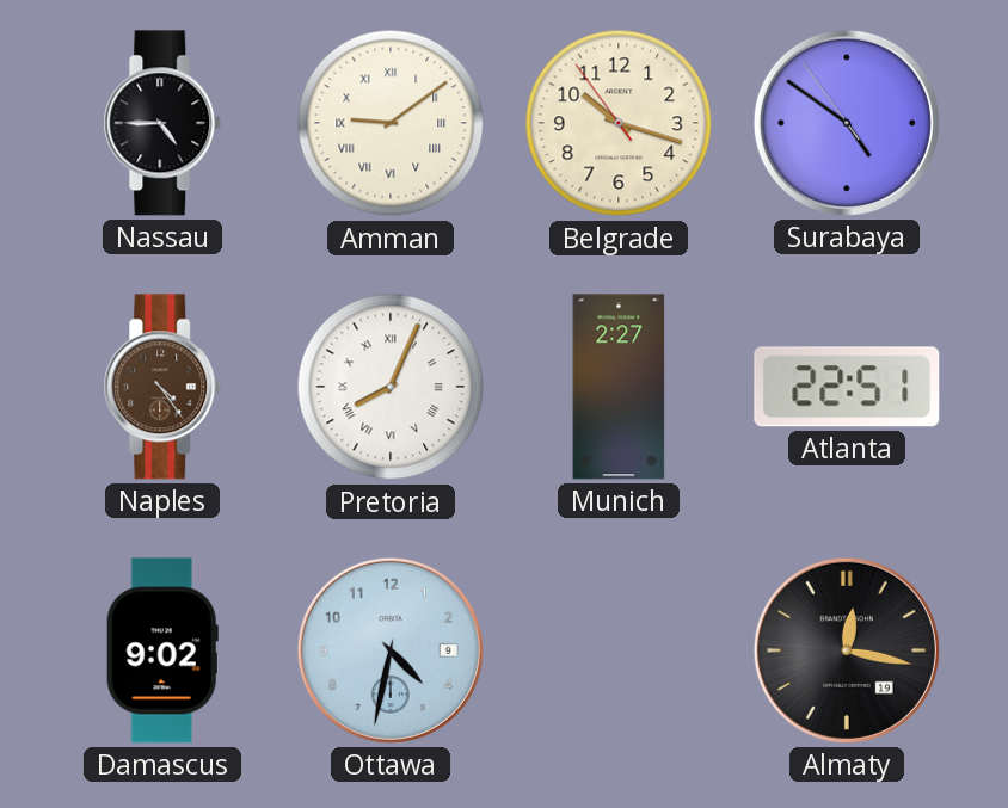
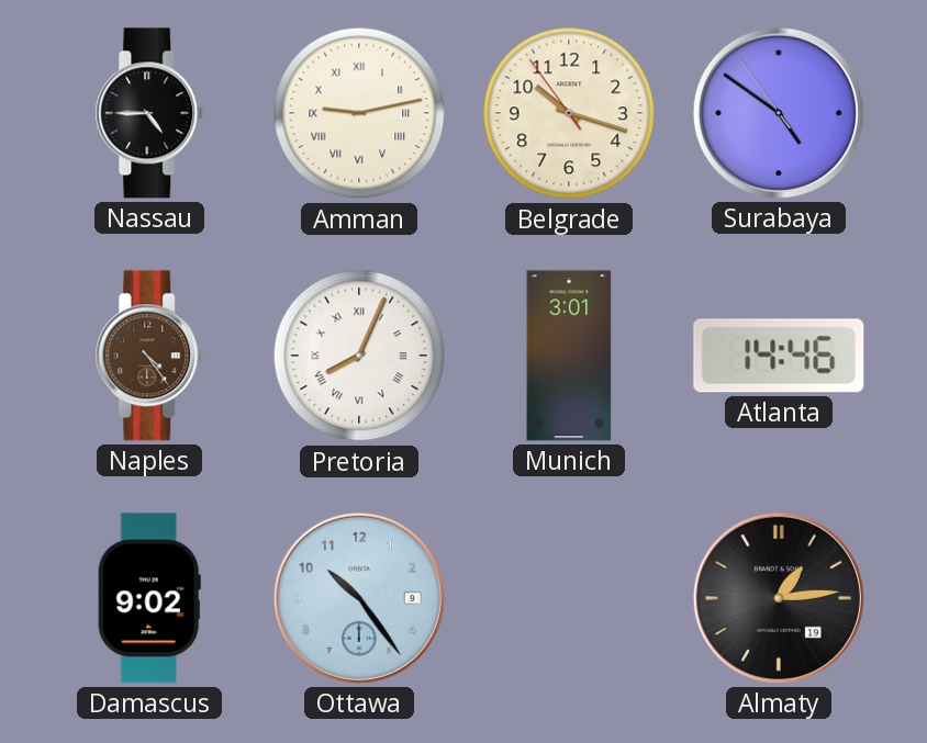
Amman: 9:09 -> 9:13 (359, 113)
Munich: 2:27 -> 3:01 (569, 356)
Atlanta: 22:51 -> 14:46 (779, 356)
Ottawa: 4:32 -> 10:24 (359, 598)
Almaty: 12:17 -> 1:14 (779, 598)
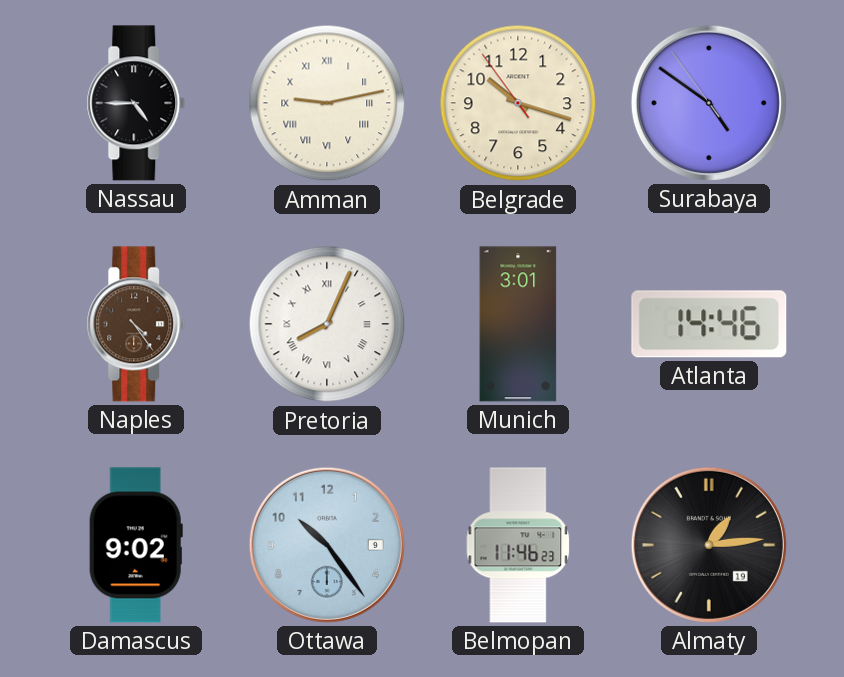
Belmopan: none -> 11:46 (518, 545)
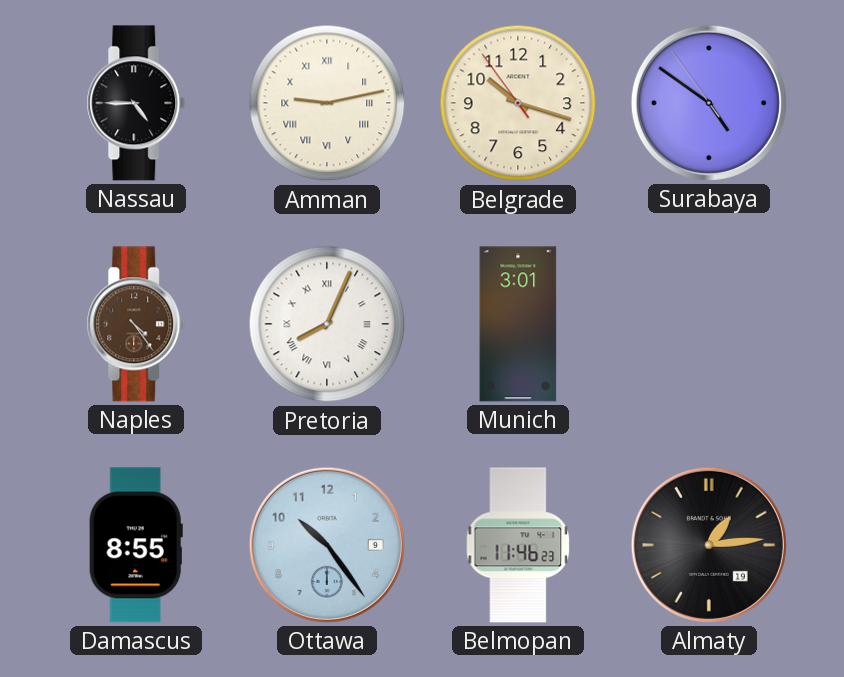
Atlanta: 14:46 -> none (709, 324)
Damascus: 9:02 -> 8:55 (136, 545)
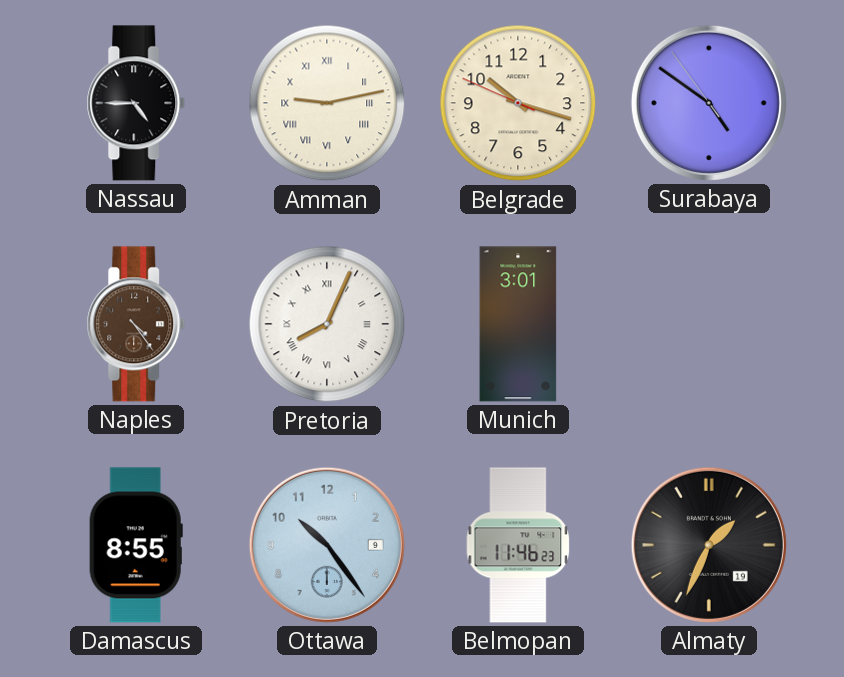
Belgrade: 10:17:54 -> 10:17:49 (518, 103)
Almaty: 1:14 -> 1:34 (709, 545)
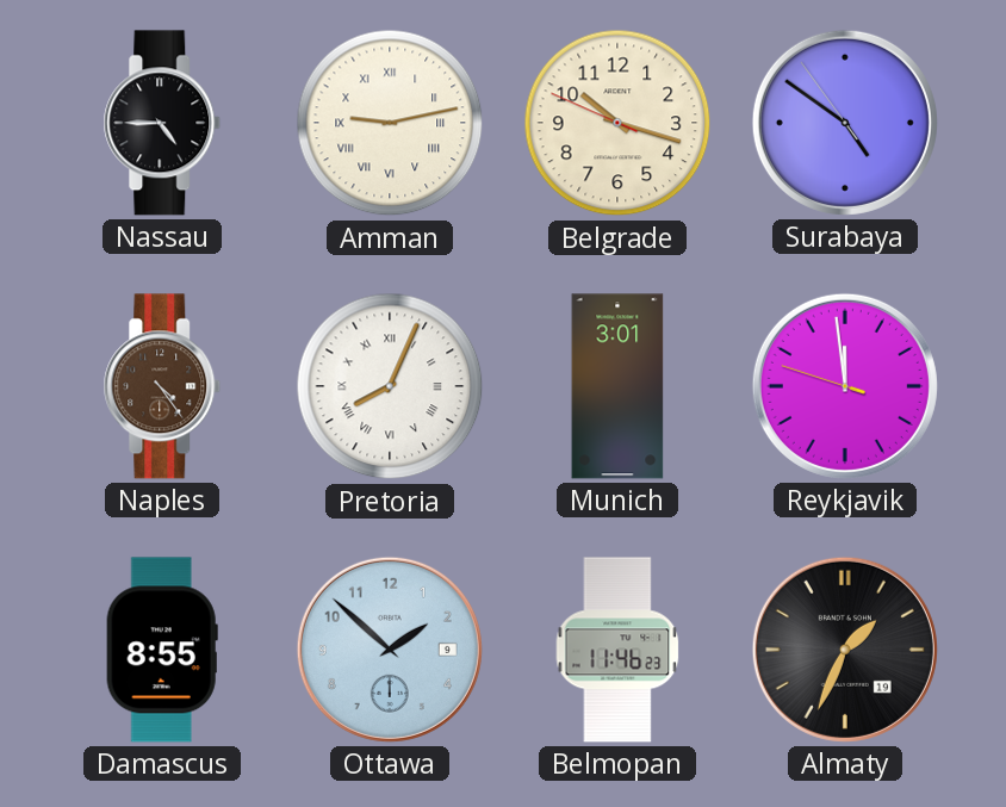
Reykjavik: none -> 11:58 (845, 386)
Ottawa: 10:24 -> 1:52 (390, 650)
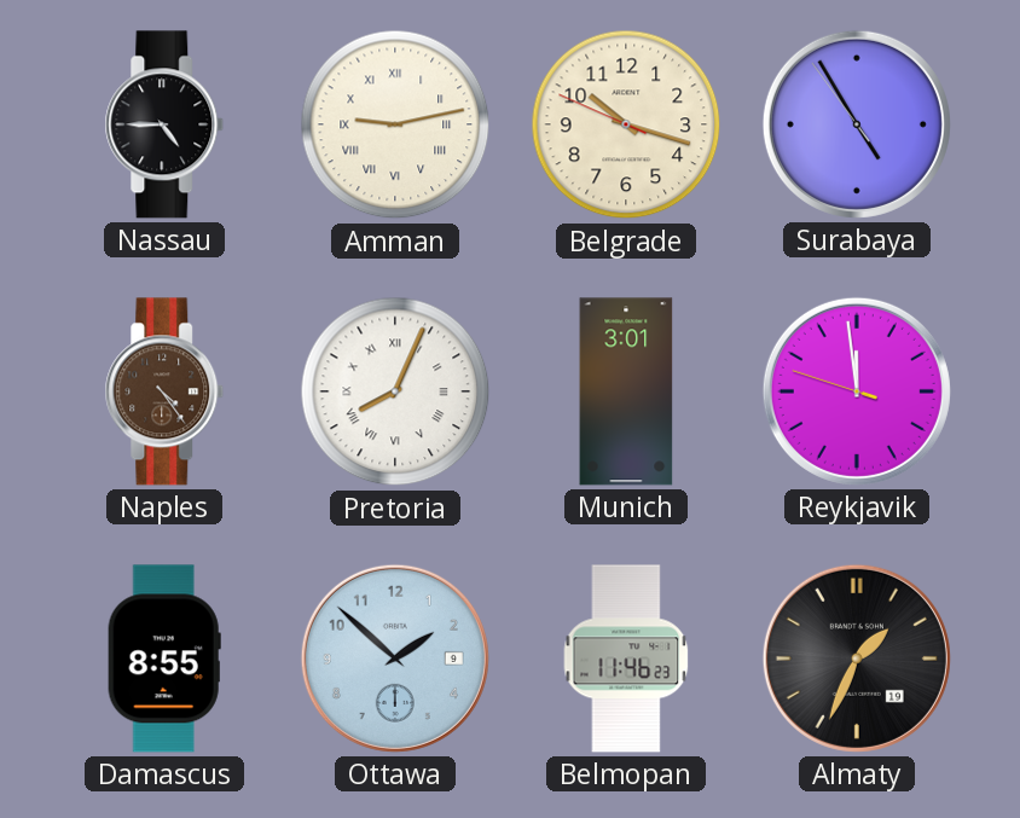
Surabaya: 4:50 -> 4:54 (857, 124)
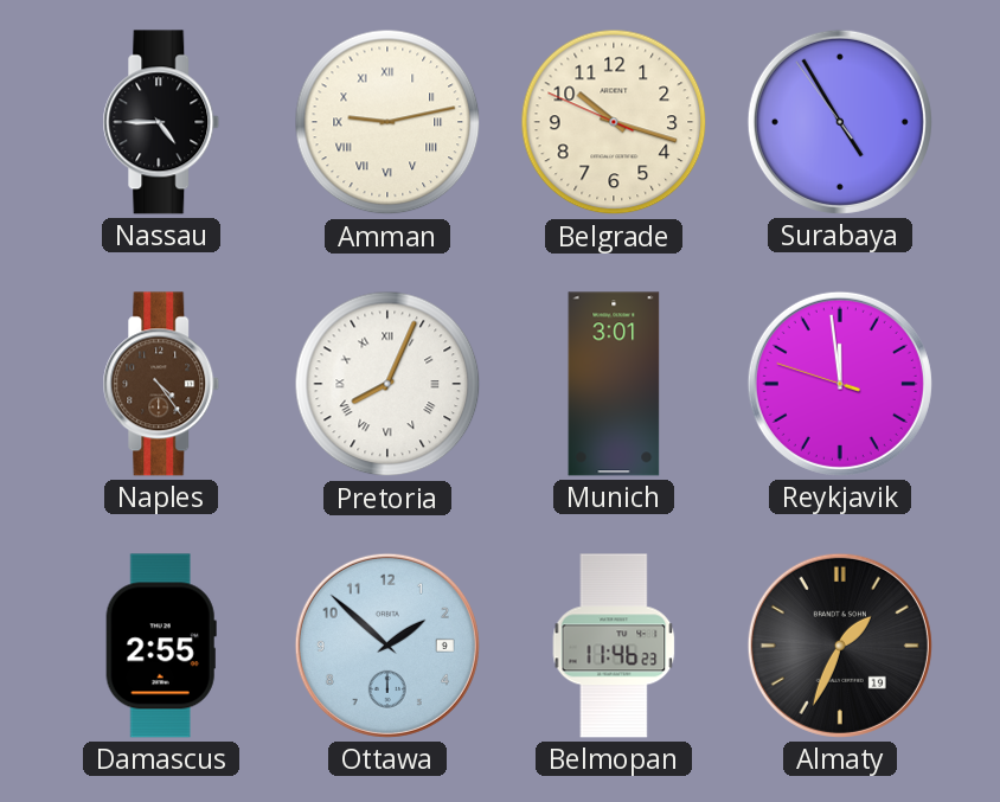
Damascus: 8:55 -> 2:55 (161, 646)
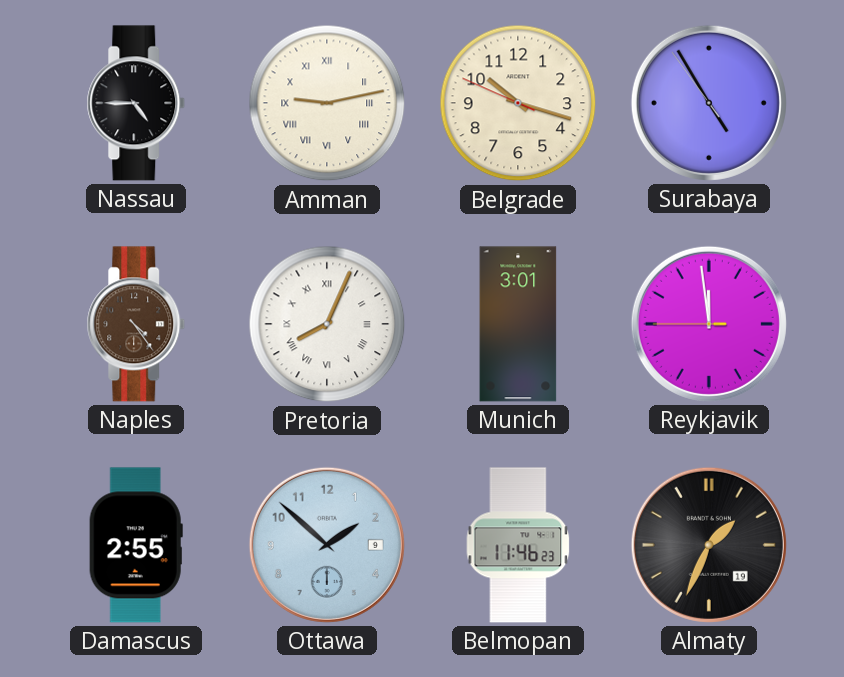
Reykjavik: 11:58:48 -> 11:58:45 (709, 324)
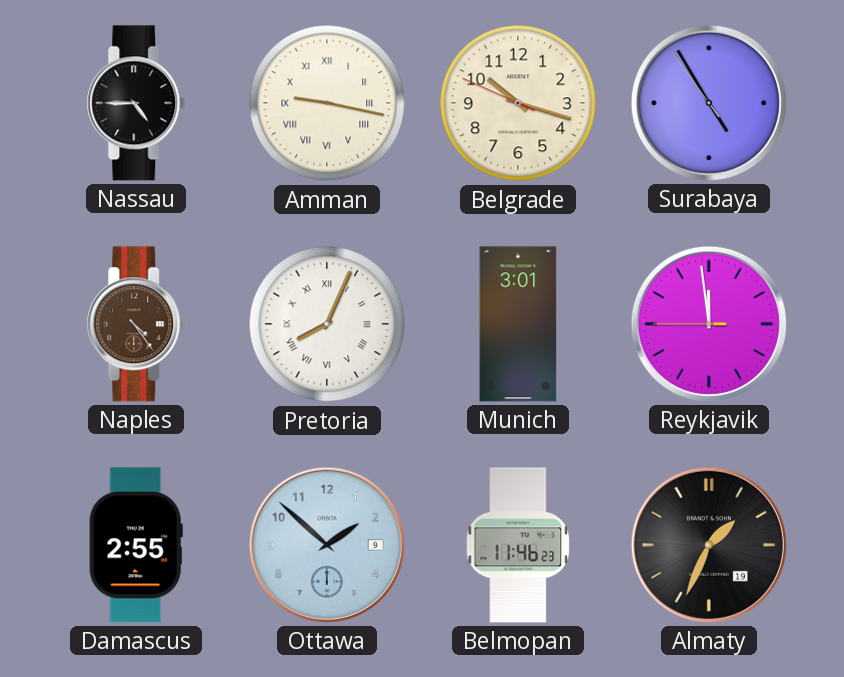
Amman: 9:13 -> 9:17 (327, 103)
